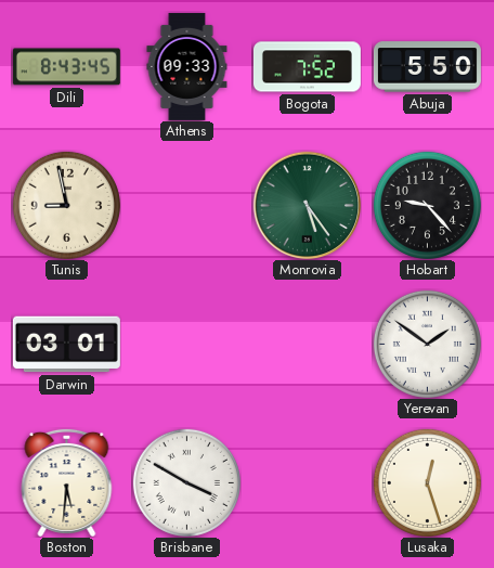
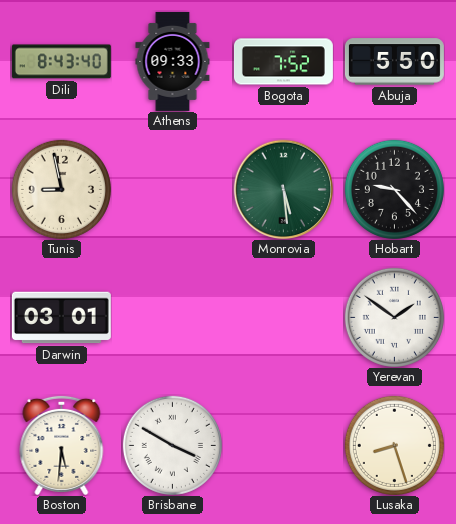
Dili: 8:43:45 -> 8:43:40 (61, 62)
Monrovia: 5:24 -> 5:29 (283, 189)
Lusaka: 12:27 -> 8:27 (394, 445)
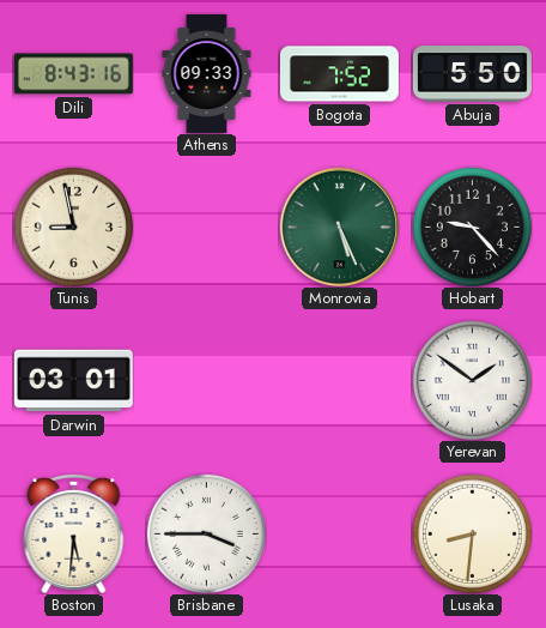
Dili: 8:43:40 -> 8:43:16 (73, 74)
Monrovia: 5:29 -> 5:26 (339, 227)
Brisbane: 3:50 -> 3:45 (206, 533)
Lusaka: 8:27 -> 8:31 (472, 533)
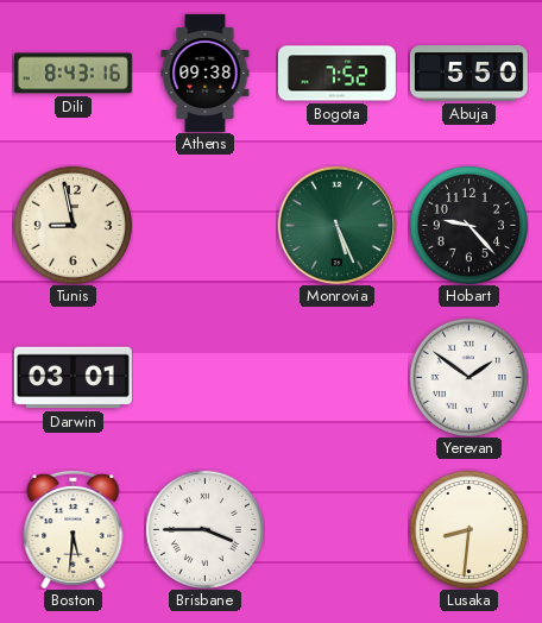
Athens: 09:33 -> 09:38 (206, 73)
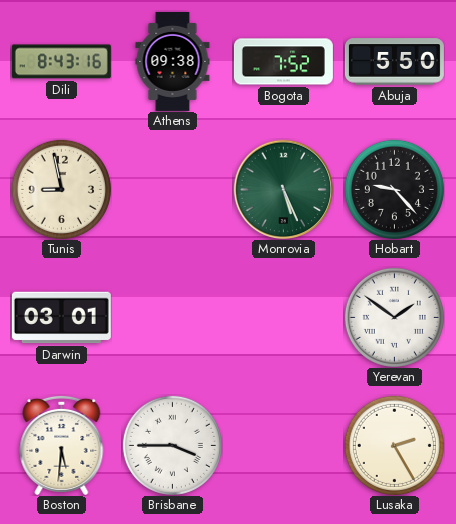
Lusaka: 8:31 -> 2:25 (394, 445)
